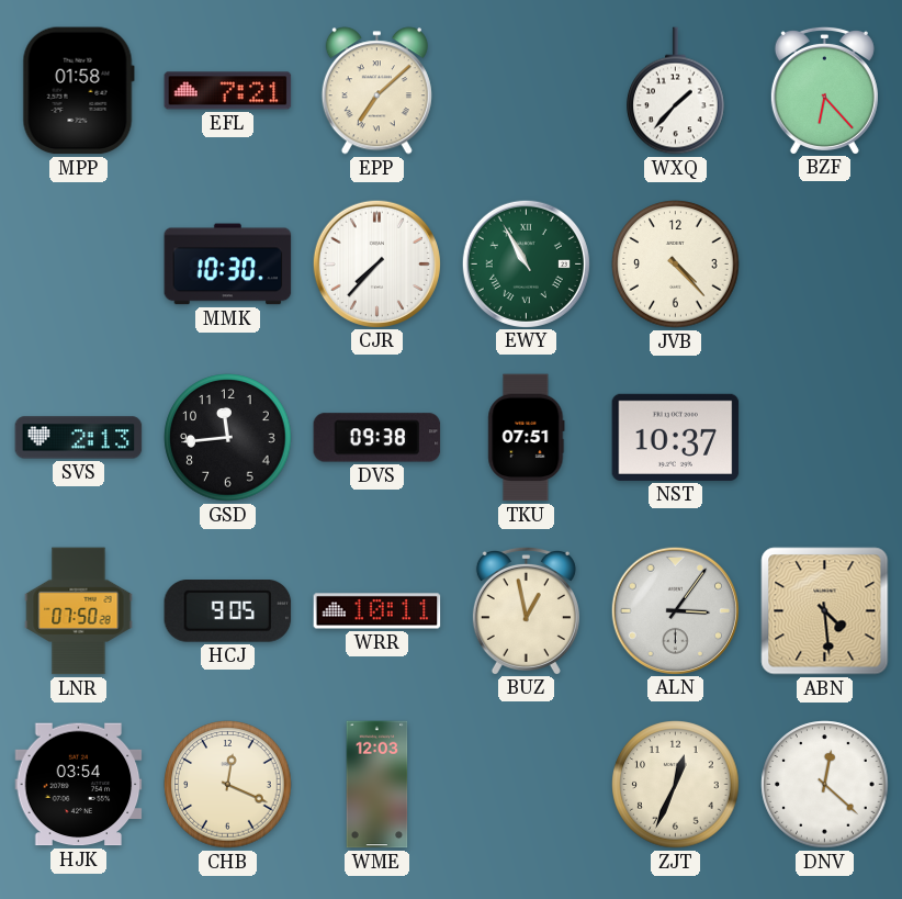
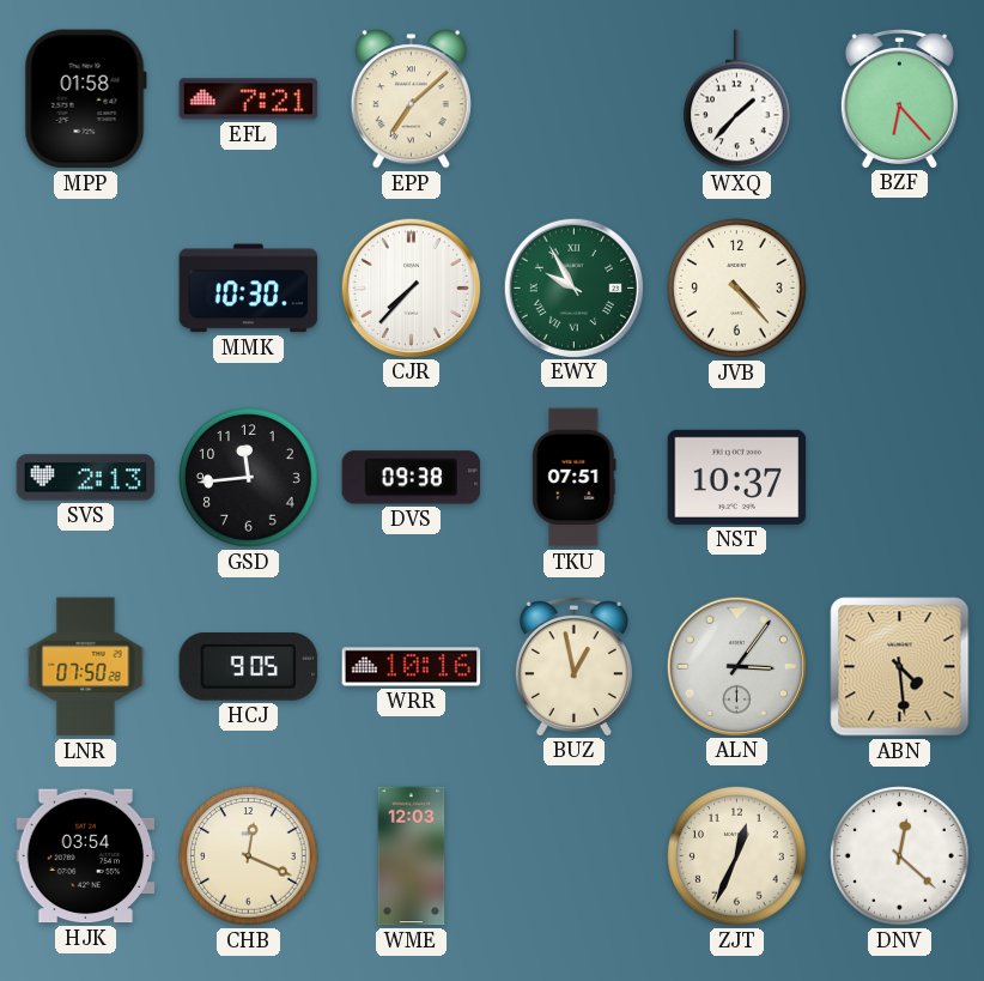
EWY: 10:55 -> 9:55 (573, 287)
WRR: 10:11 -> 10:16 (412, 667)
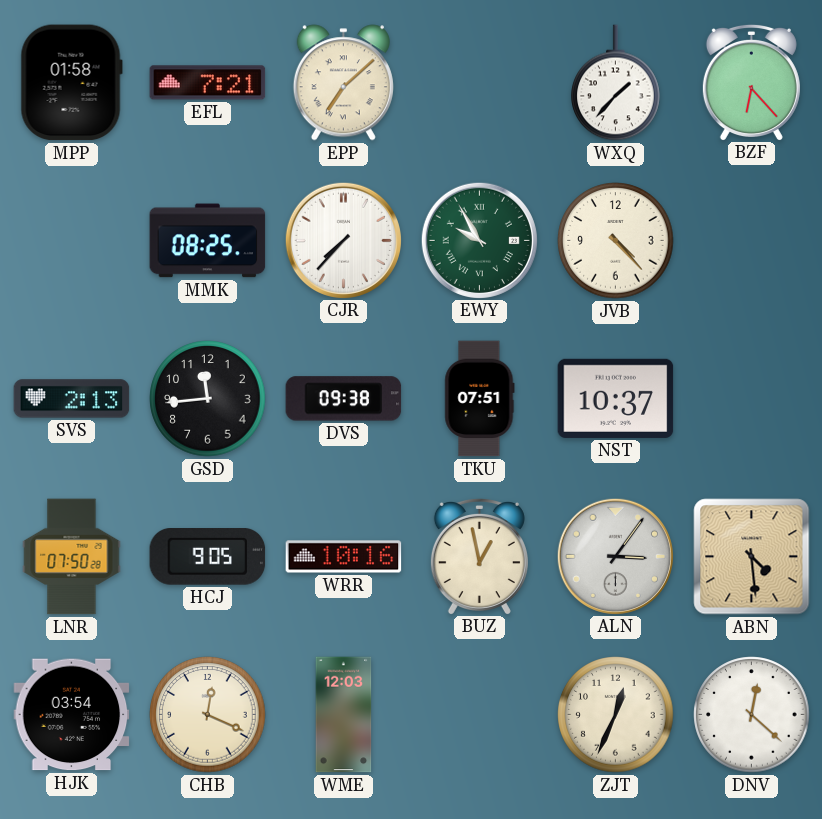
MMK: 10:30 -> 08:25 (208, 241)
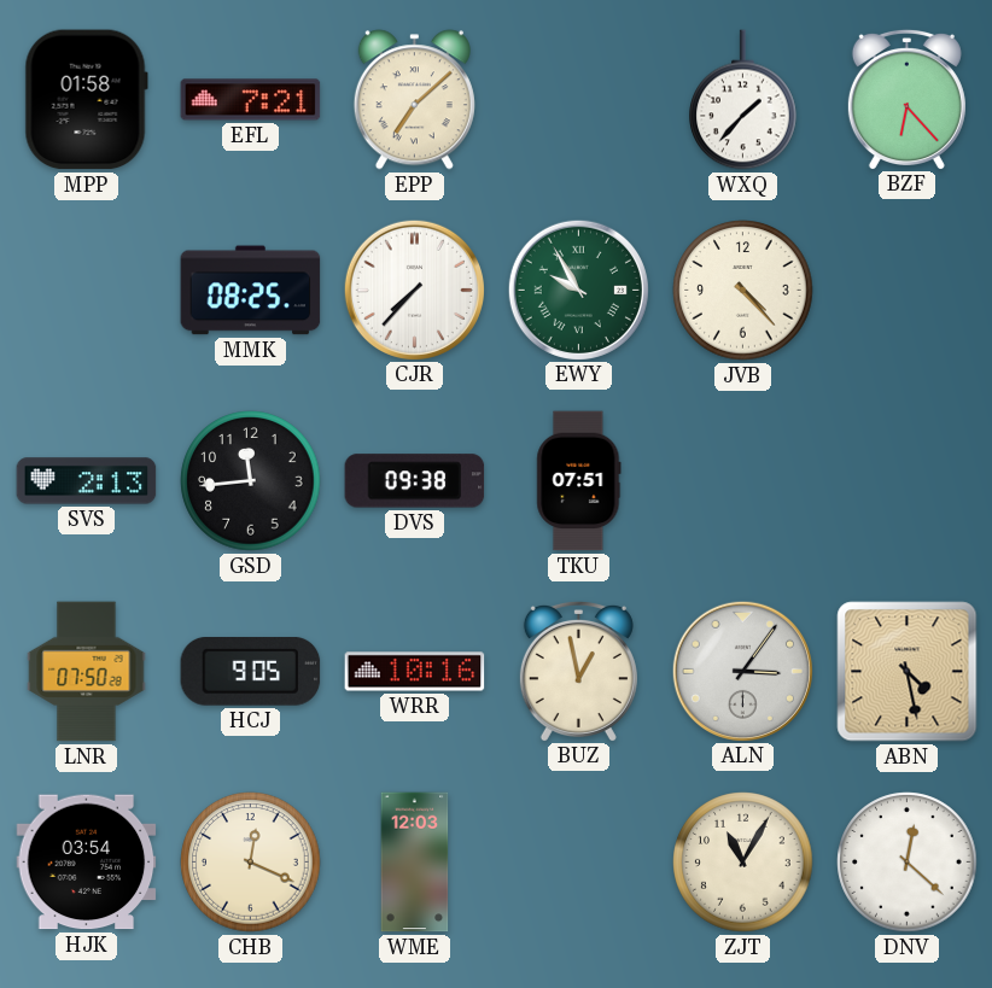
NST: 10:37 -> none (616, 398)
ABN: 4:29 -> 4:28 (908, 672)
ZJT: 12:34 -> 11:05 (743, 863)
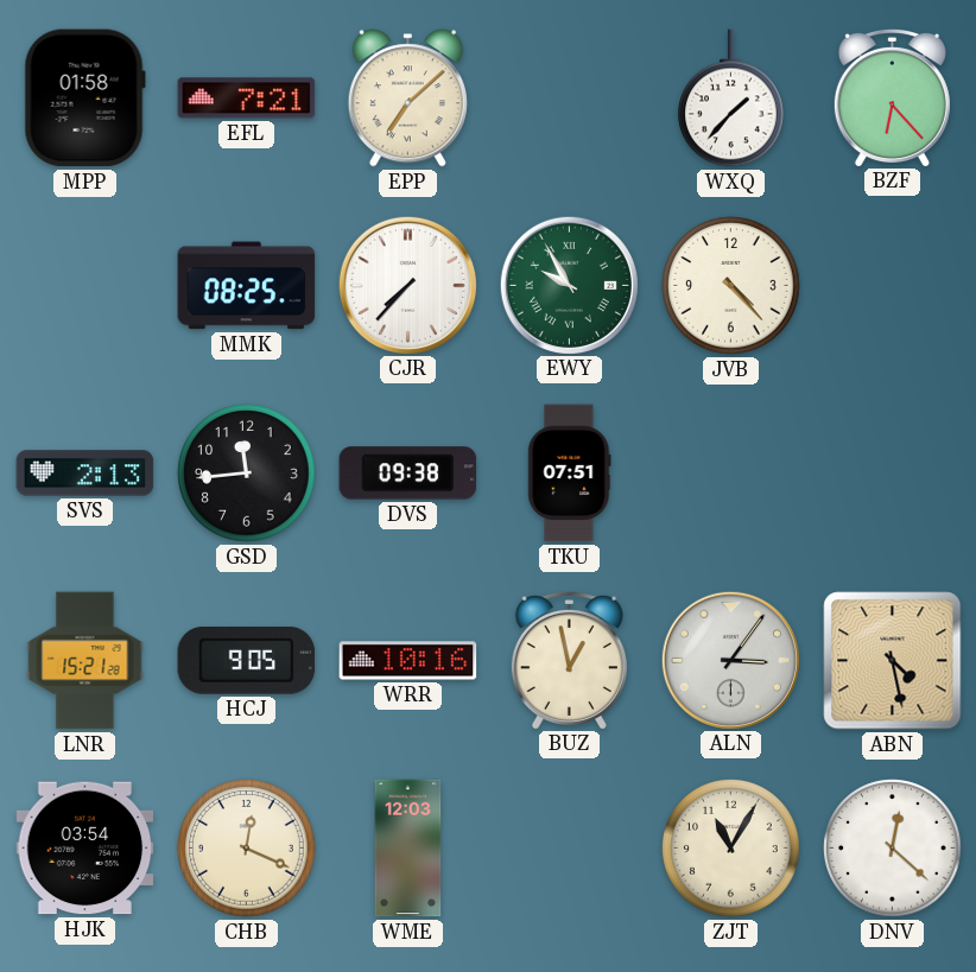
LNR: 07:50 -> 15:21 (85, 661)
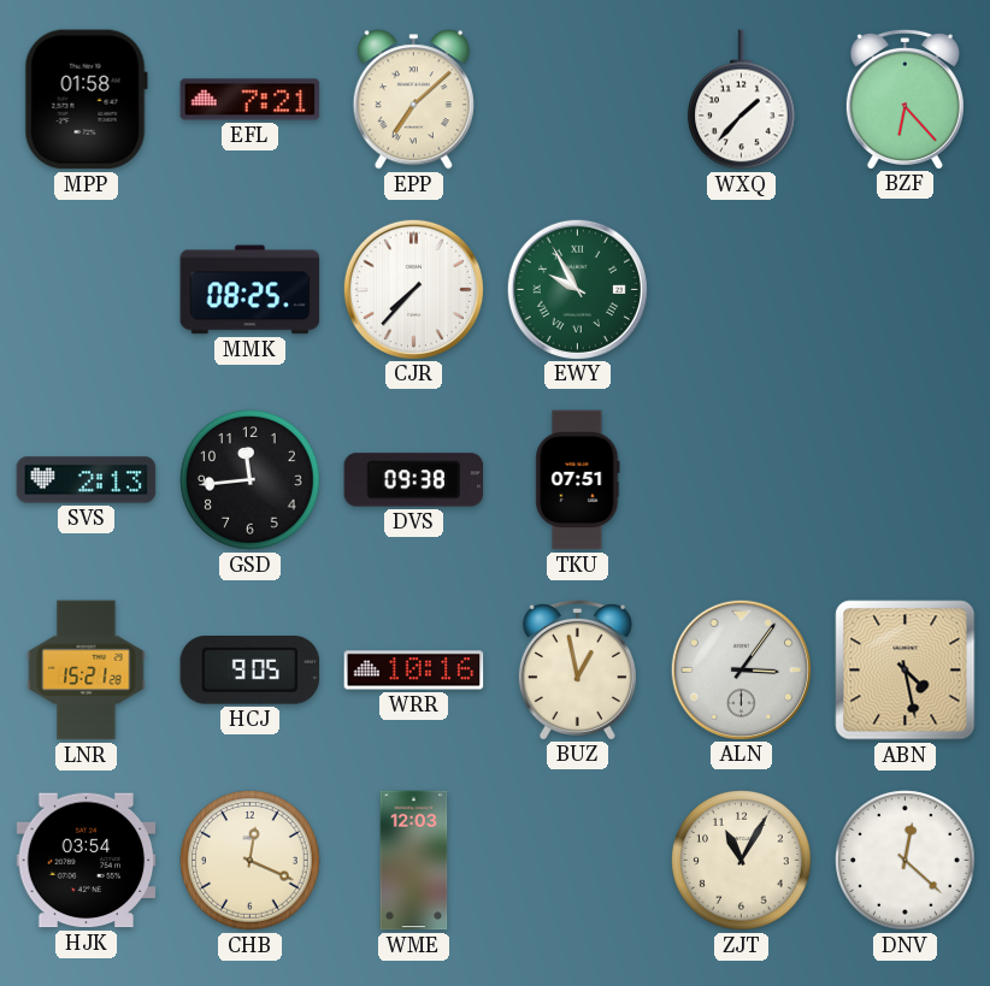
JVB: 4:23 -> none (731, 286)
